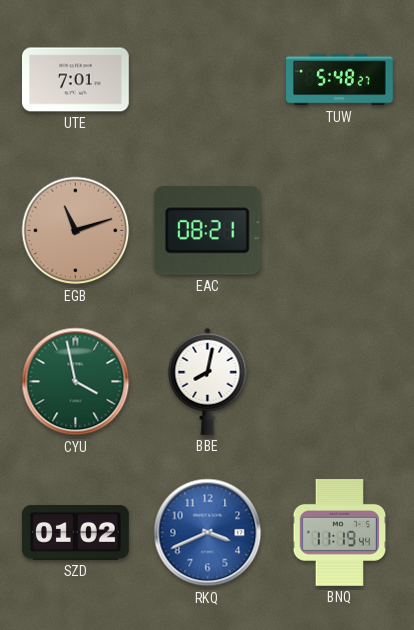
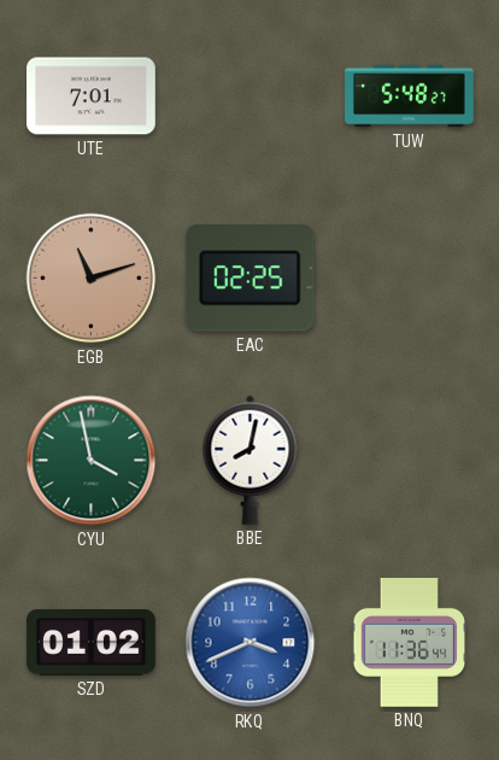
EAC: 08:21 -> 02:25 (249, 279)
BNQ: 11:19 -> 11:36 (410, 643)
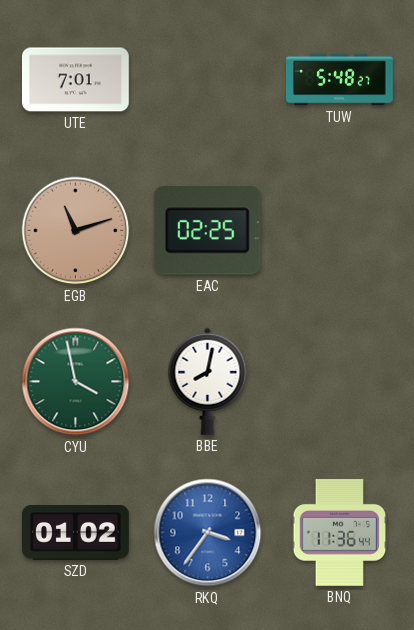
RKQ: 3:41 -> 3:36 (208, 533)
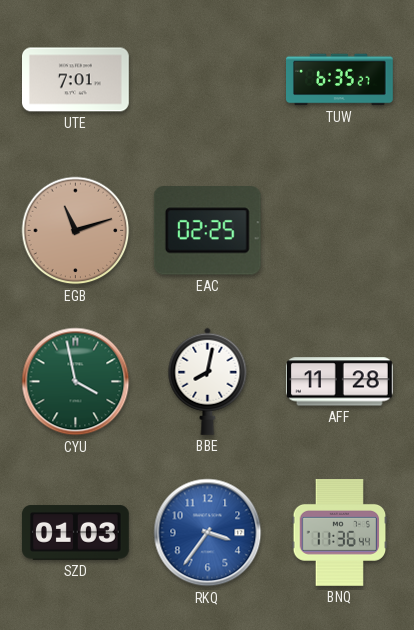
TUW: 5:48 -> 6:35 (340, 80)
AFF: none -> 11:28 (339, 382)
SZD: 01:02 -> 01:03 (76, 533)
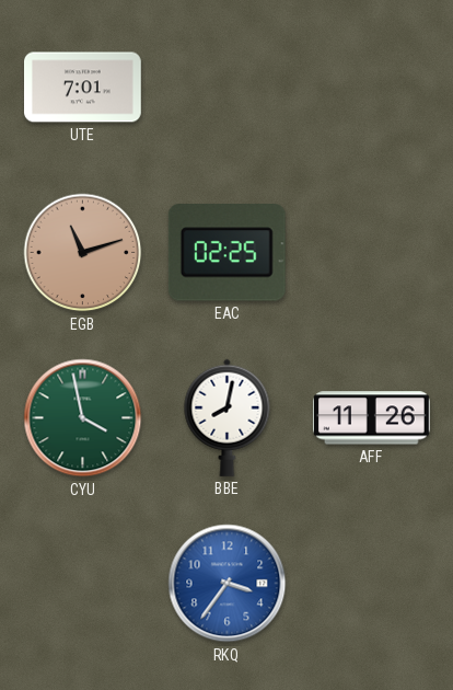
TUW: 6:35 -> none (340, 80)
AFF: 11:28 -> 11:26 (371, 418)
SZD: 01:03 -> none (76, 533)
BNQ: 11:36 -> none (340, 533)
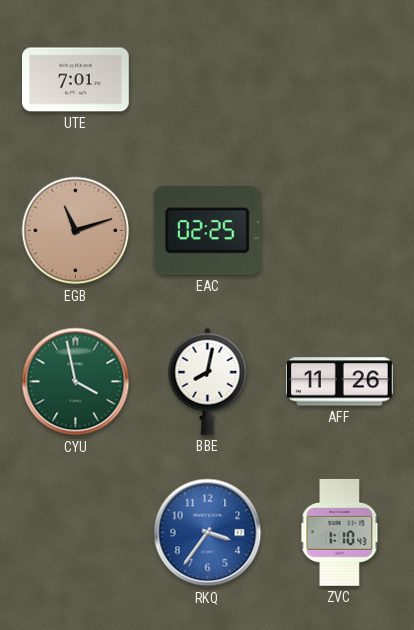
ZVC: none -> 1:10 (340, 532)
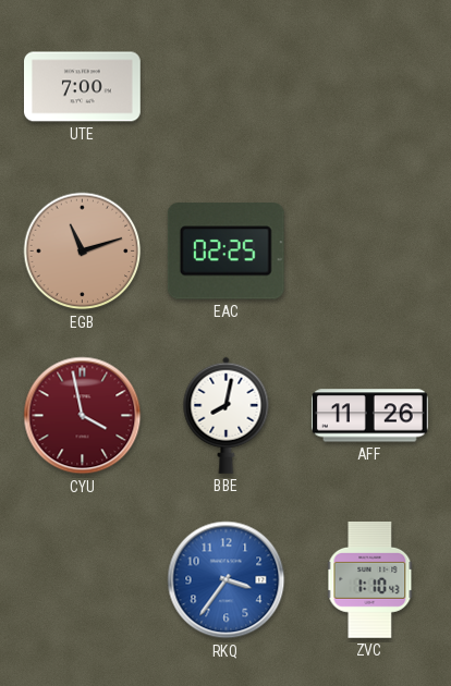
UTE: 7:01 -> 7:00 (83, 87)
CYU dial: green -> burgundy (83, 416)
